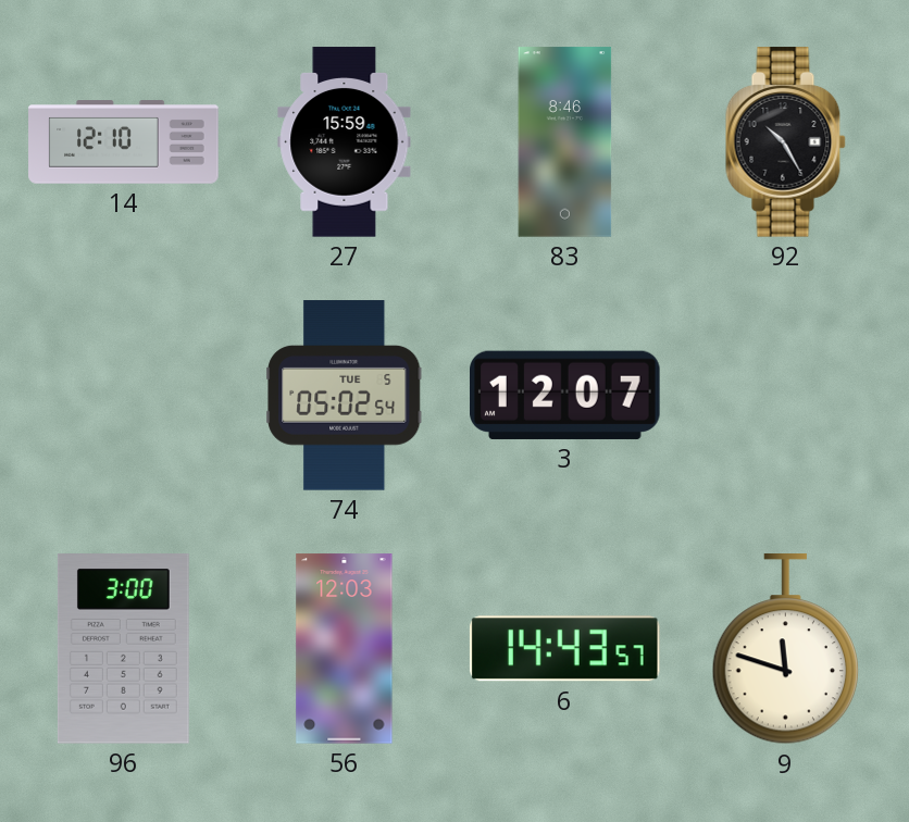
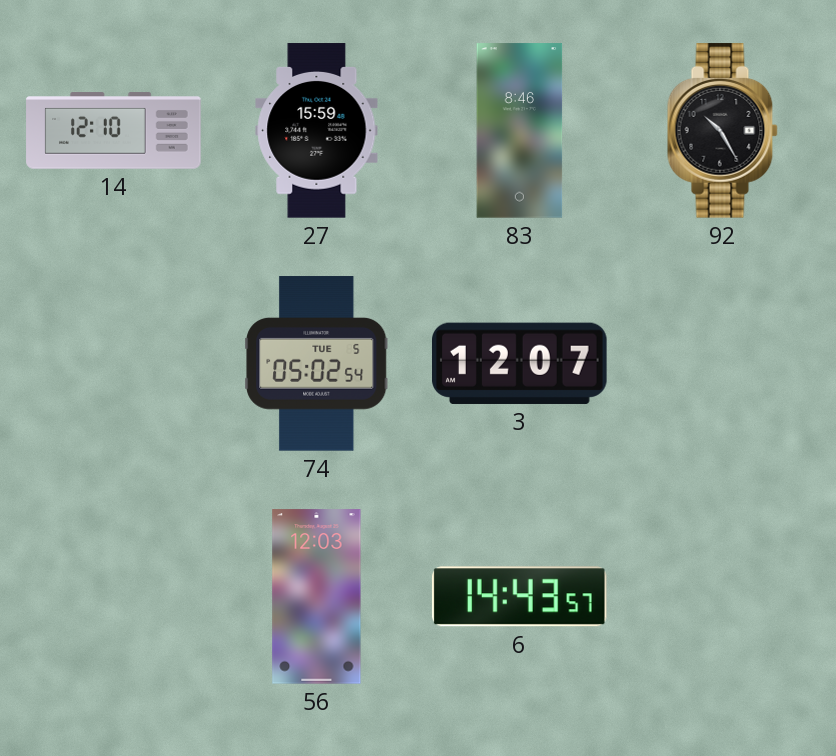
96: 3:00 -> none (123, 649)
9: 11:48 -> none (785, 650)
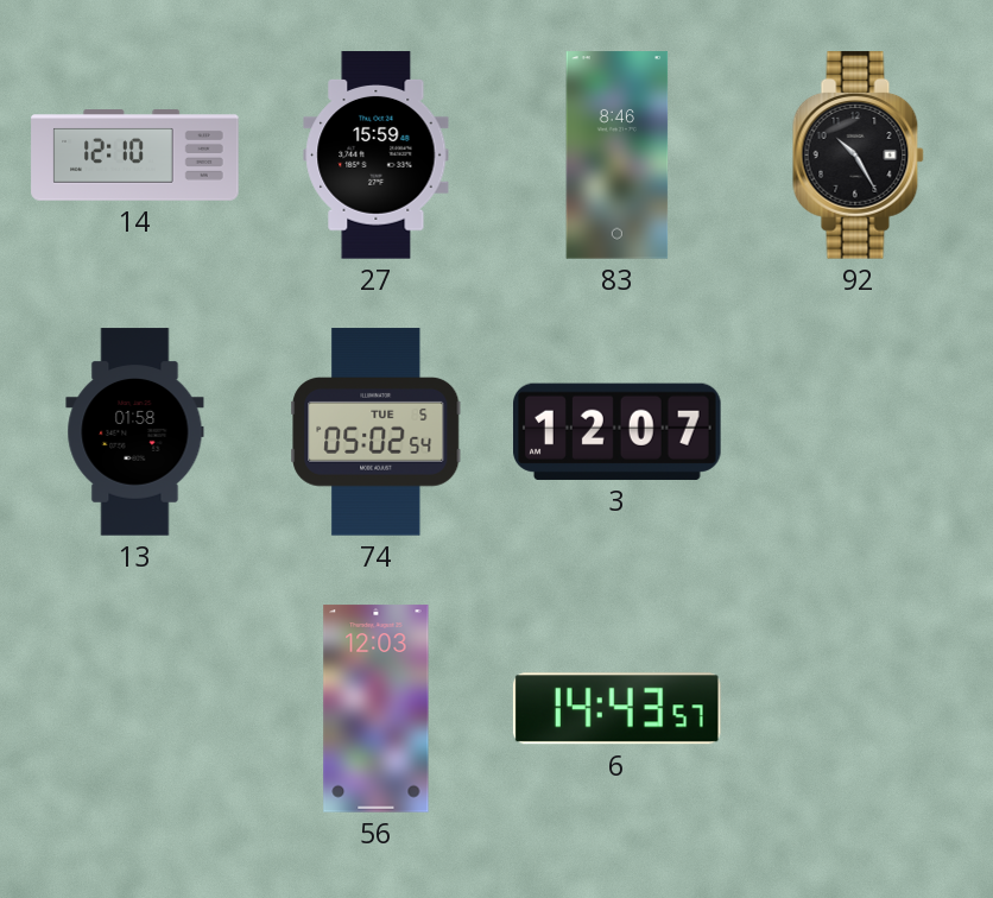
13: none -> 01:58 (135, 432)
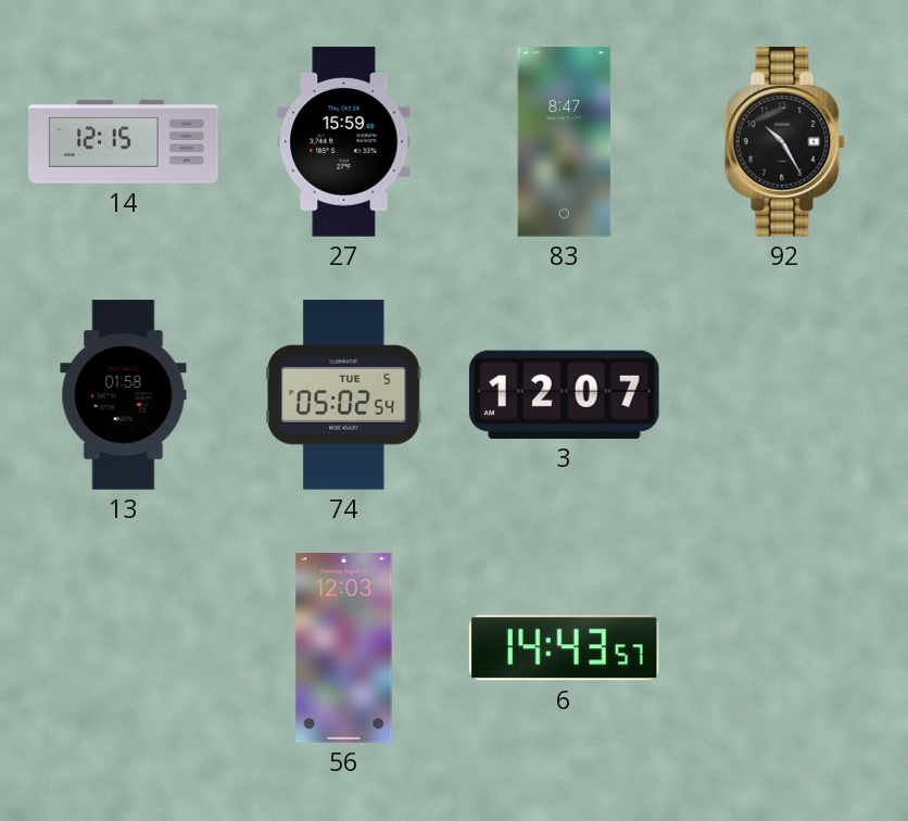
14: 12:10 -> 12:15 (124, 142)
83: 8:46 -> 8:47 (565, 142)
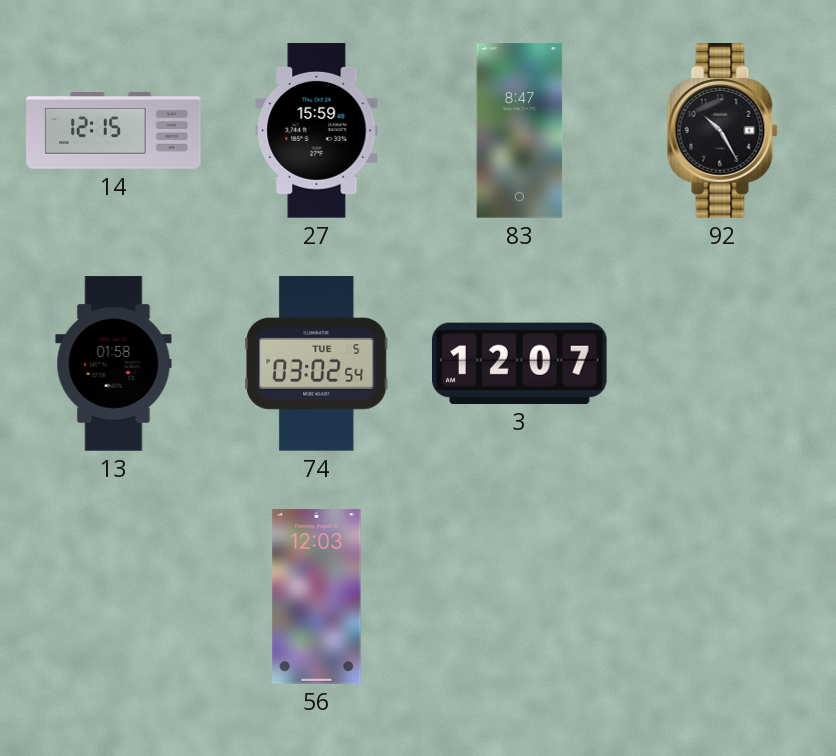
74: 05:02 -> 03:02 (317, 364)
6: 14:43 -> none (564, 648)
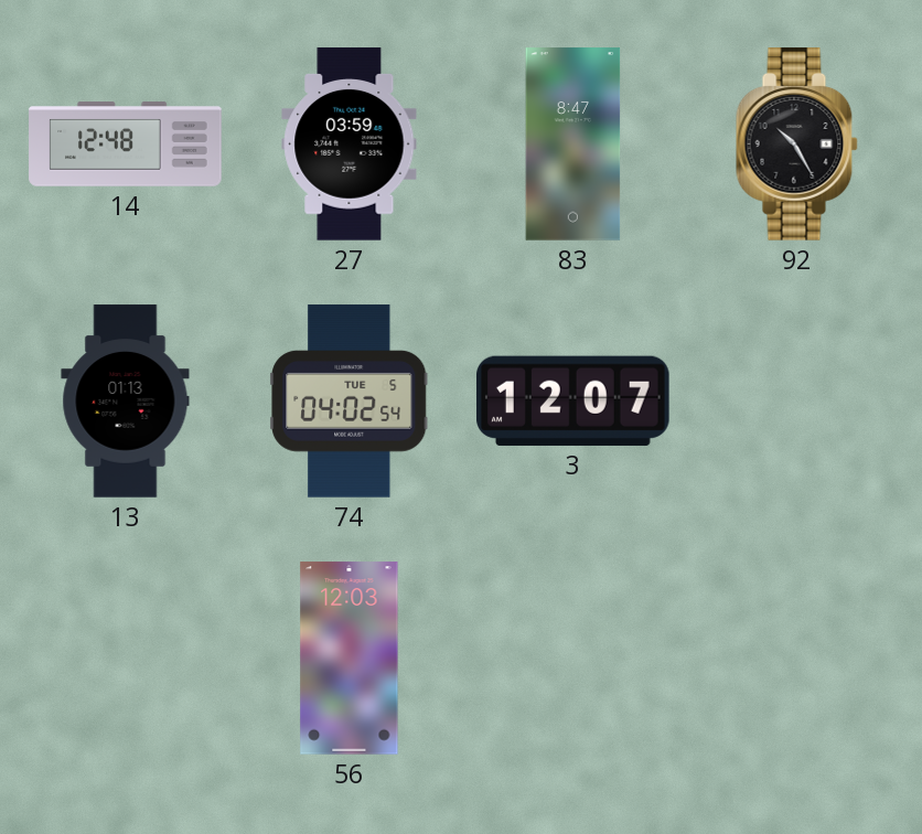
14: 12:15 -> 12:48 (126, 145)
27: 15:59 -> 03:59 (350, 145)
13: 01:58 -> 01:13 (126, 402)
74: 03:02 -> 04:02 (350, 402)
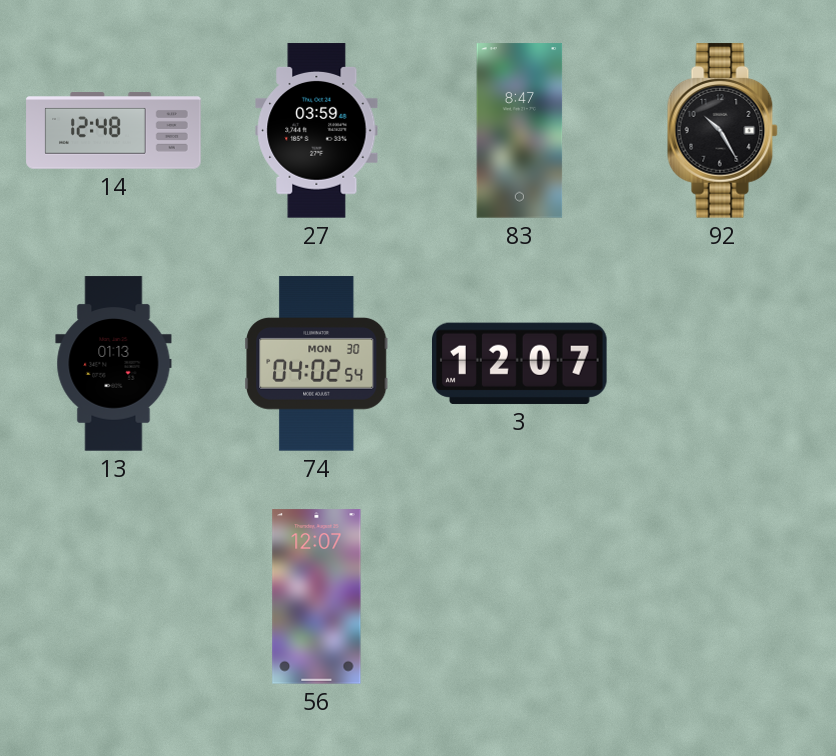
74 date: TUE 5 -> MON 30 (317, 364)
56: 12:03 -> 12:07 (317, 597)
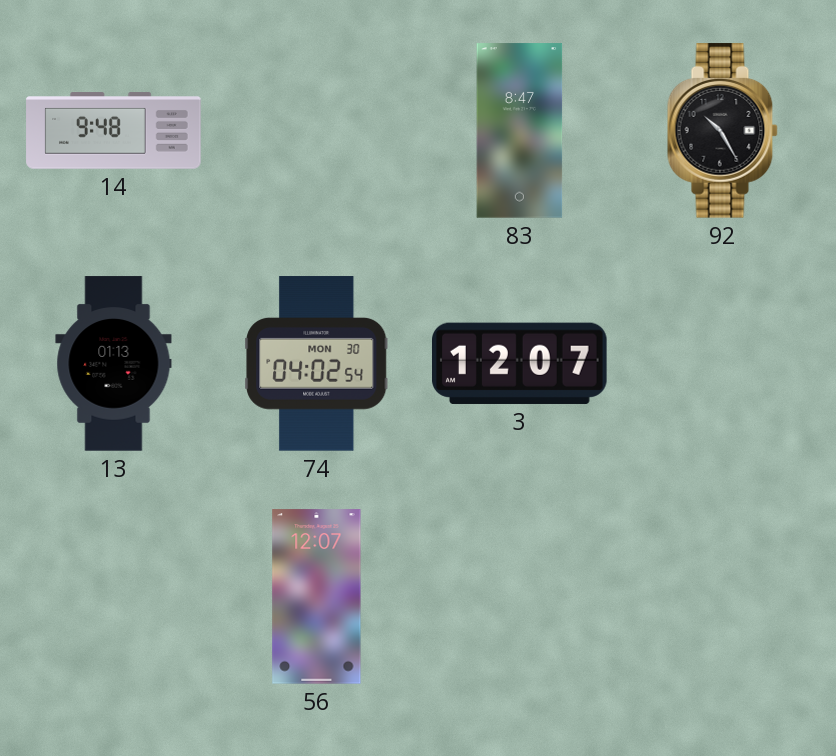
14: 12:48 -> 9:48 (114, 131)
27: 03:59 -> none (317, 131)
